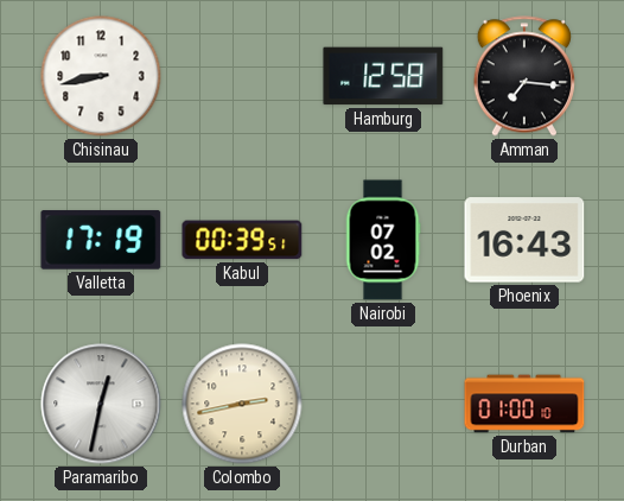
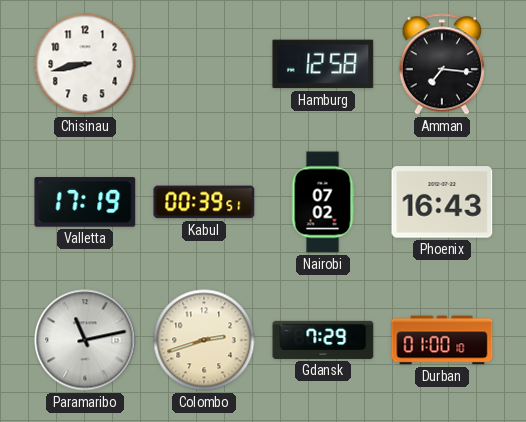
Paramaribo: 12:32 -> 11:13 (85, 340)
Colombo: 2:43 -> 2:42 (204, 340)
Gdansk: none -> 7:29 (323, 340)
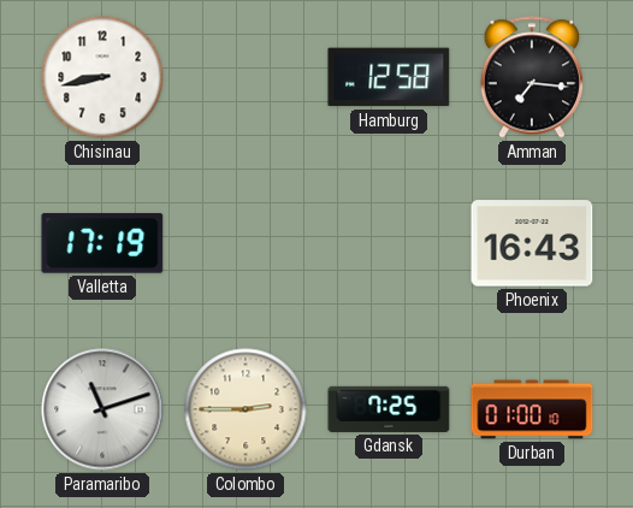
Kabul: 00:39 -> none (204, 202)
Nairobi: 07:02 -> none (323, 202)
Paramaribo: 11:13 -> 11:12 (102, 409)
Colombo: 2:42 -> 2:45 (245, 409)
Gdansk: 7:29 -> 7:25 (389, 409)
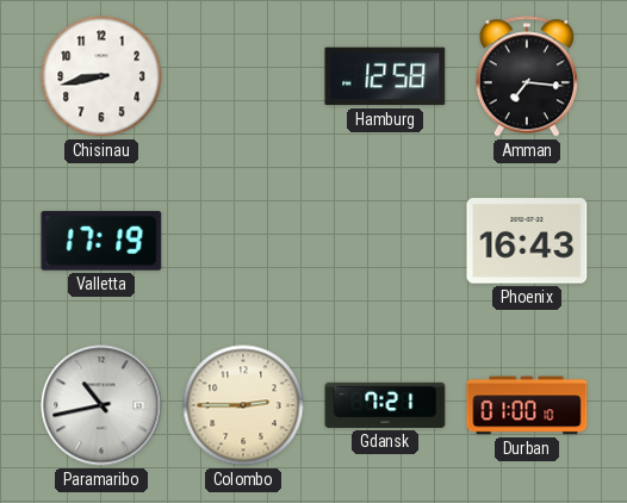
Paramaribo: 11:12 -> 10:43 (101, 405)
Gdansk: 7:25 -> 7:21 (385, 405)
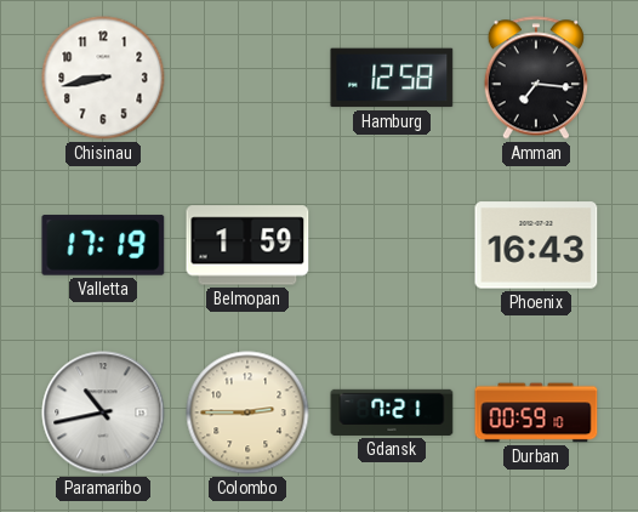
Belmopan: none -> 1:59 (247, 245)
Durban: 01:00 -> 00:59 (536, 413)
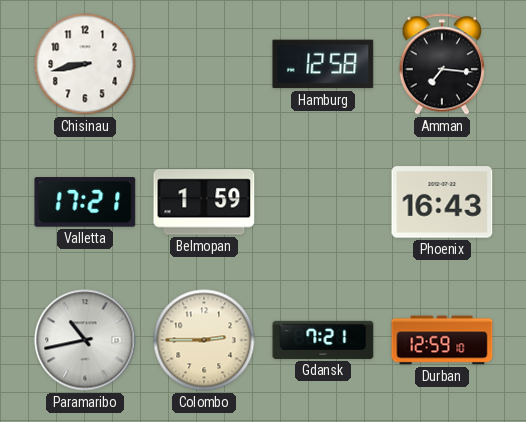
Valletta: 17:19 -> 17:21 (85, 202)
Durban: 00:59 -> 12:59 (442, 340)
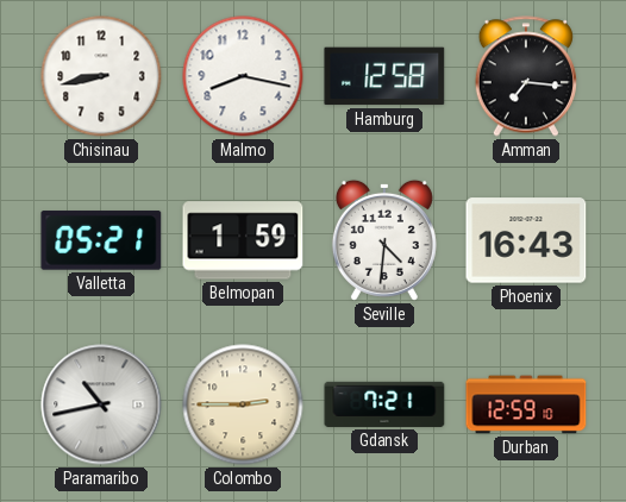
Malmo: none -> 8:17 (243, 76)
Valletta: 17:21 -> 05:21 (101, 240)
Seville: none -> 4:31 (384, 240)
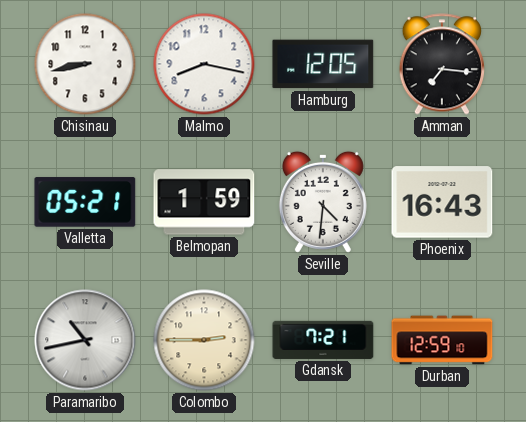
Hamburg: 12:58 -> 12:05 (323, 64)
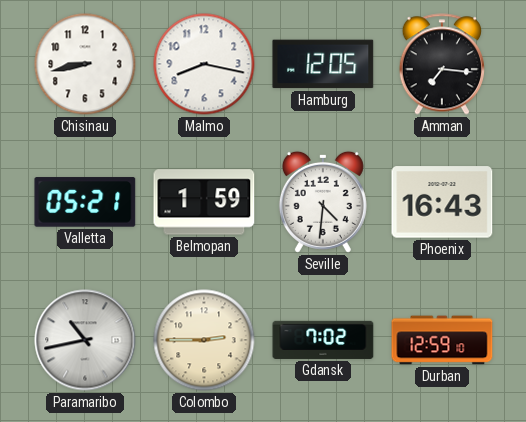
Gdansk: 7:21 -> 7:02 (323, 340)
